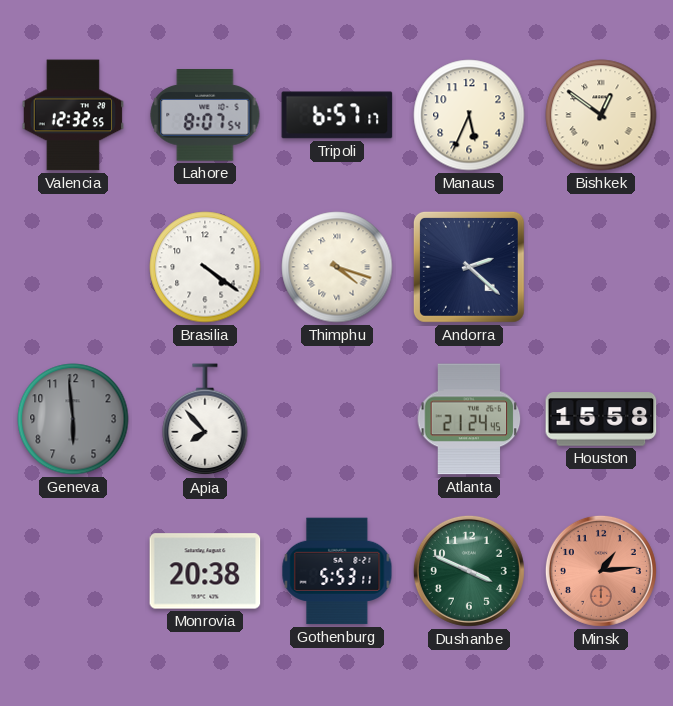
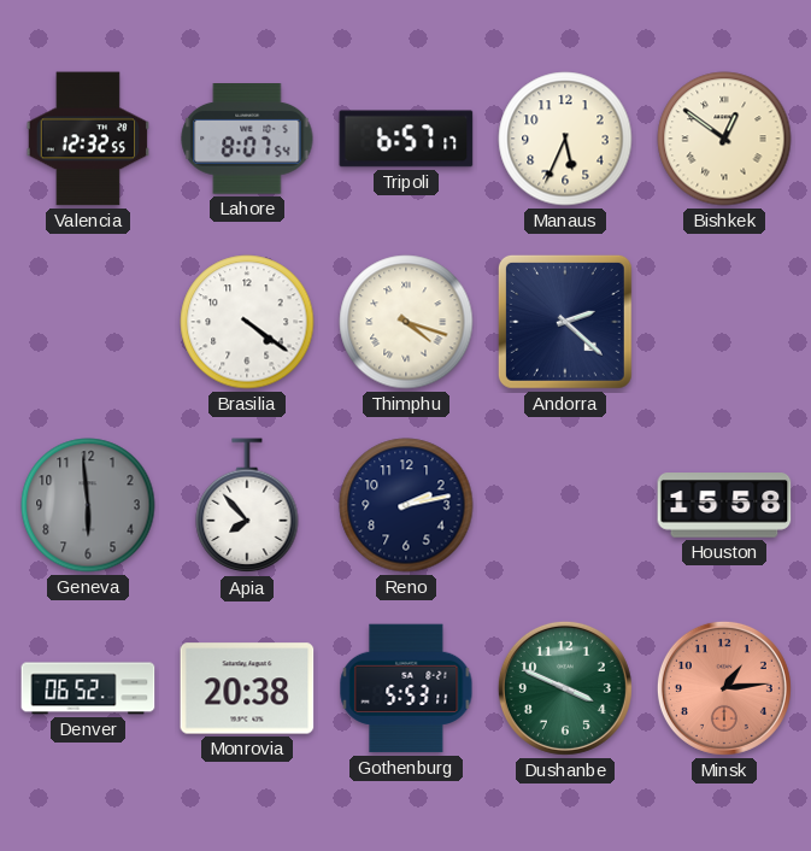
Reno: none -> 2:13 (406, 505)
Atlanta: 21:24 -> none (469, 419)
Denver: none -> 06:52 (88, 688)
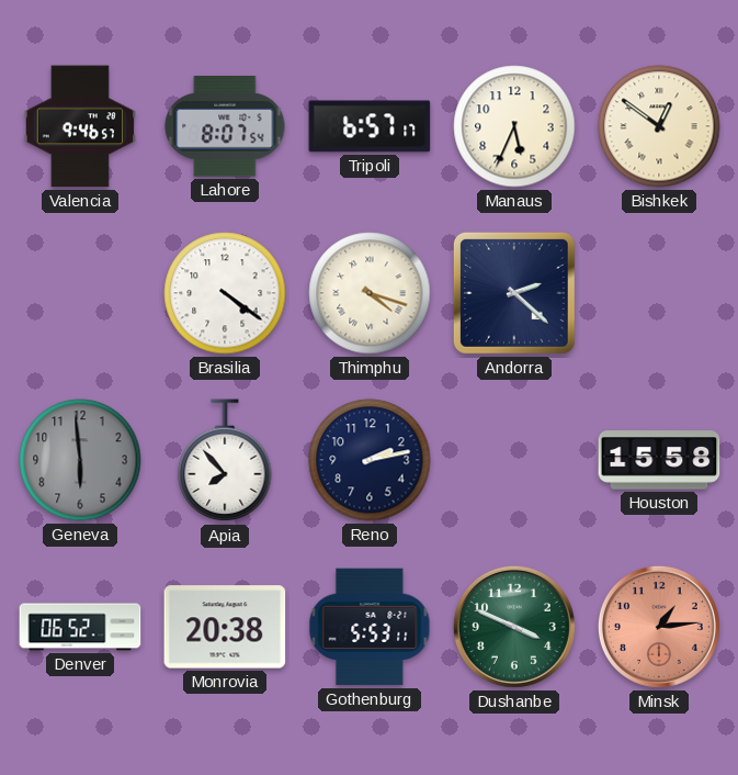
Valencia: 12:32 -> 9:46 (80, 126)
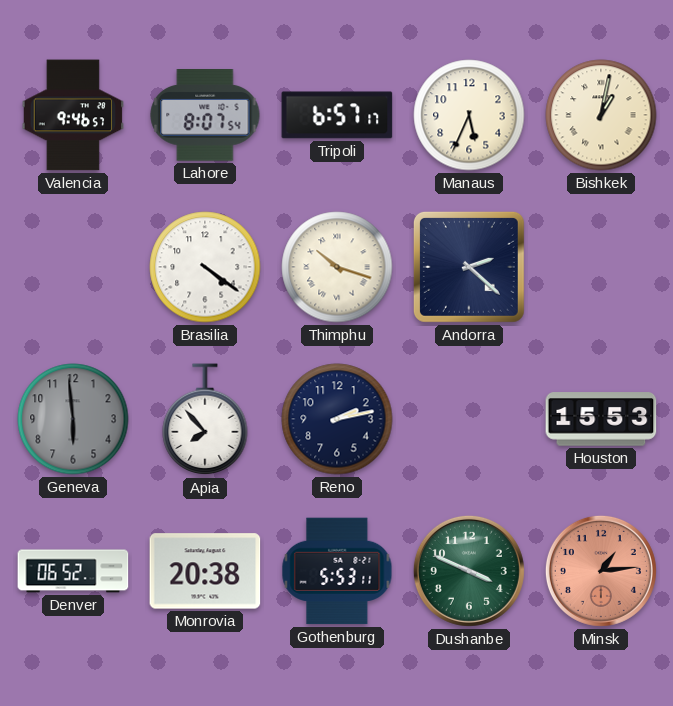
Bishkek: 12:51 -> 1:02 (601, 115)
Thimphu: 4:18 -> 10:18 (337, 267)
Houston: 15:58 -> 15:53 (601, 419)
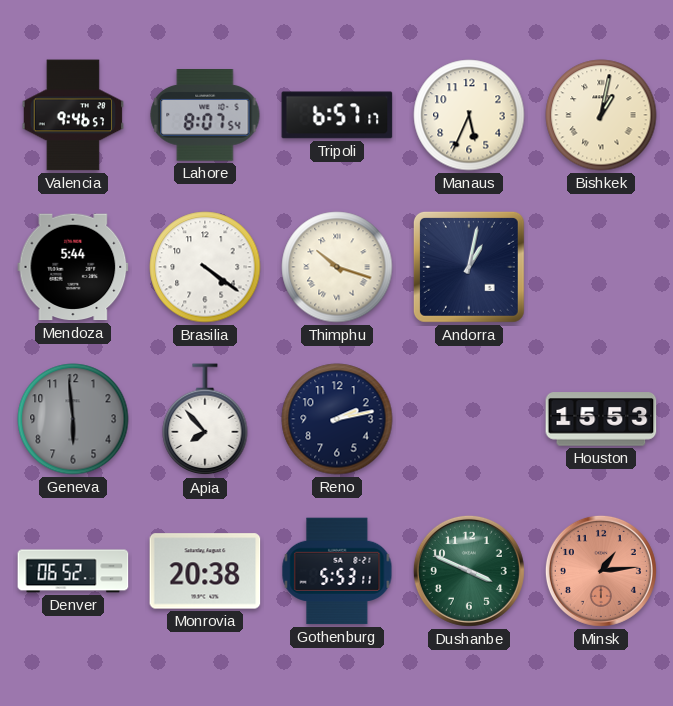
Mendoza: none -> 5:44 (73, 267)
Andorra: 2:22 -> 1:02 (469, 267)
